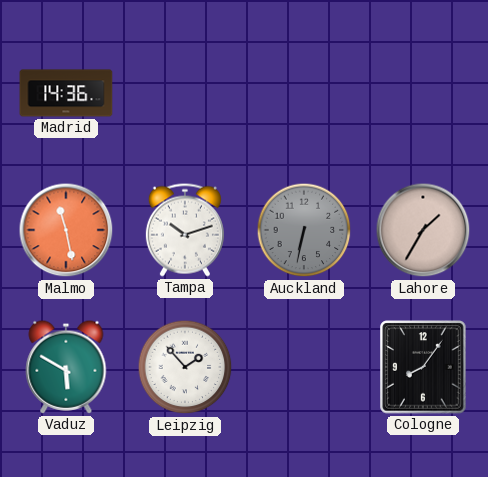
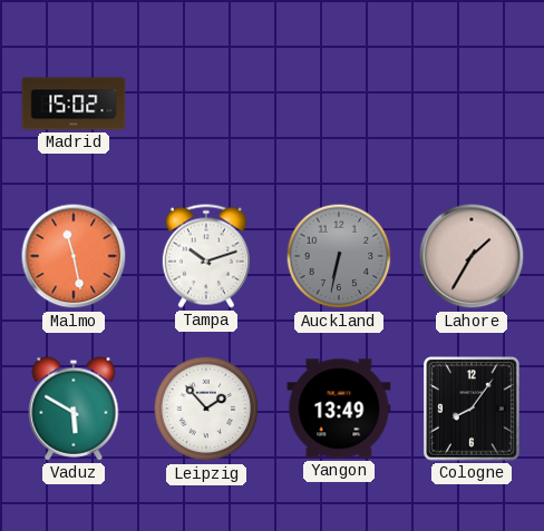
Madrid: 14:36 -> 15:02 (74, 104)
Yangon: none -> 13:49 (339, 409)
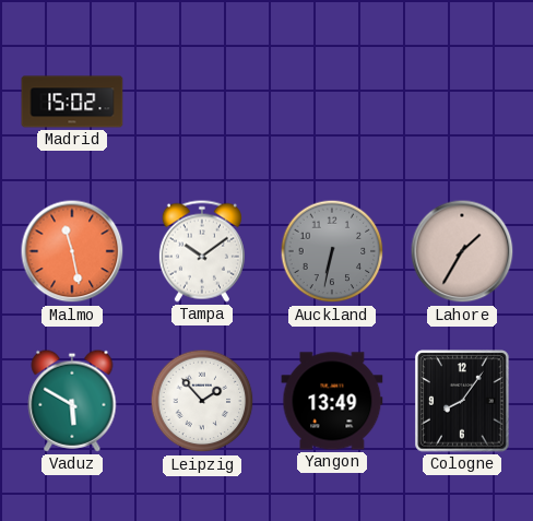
Tampa: 10:12 -> 10:09 (202, 251)
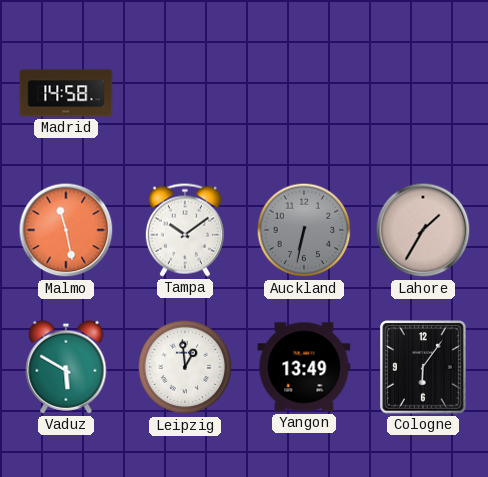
Madrid: 15:02 -> 14:58 (66, 93)
Leipzig: 1:53 -> 12:59 (185, 367)
Cologne: 8:06 -> 6:06 (423, 367)
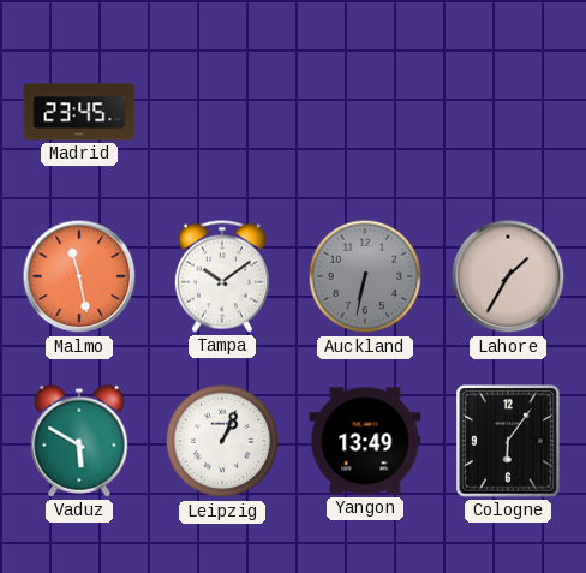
Madrid: 14:58 -> 23:45 (79, 112)
Leipzig: 12:59 -> 1:04 (222, 441)
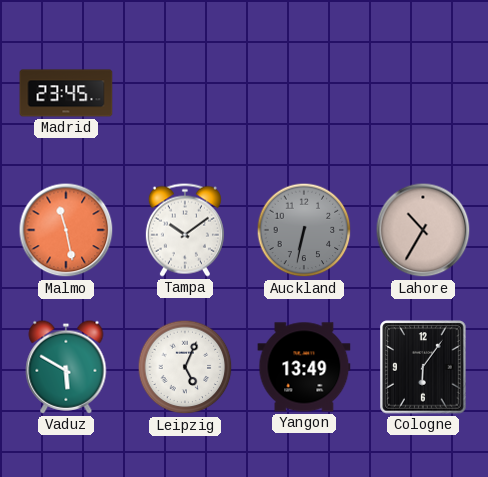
Lahore: 1:35 -> 10:35 (423, 230)
Leipzig: 1:04 -> 5:04 (185, 367)
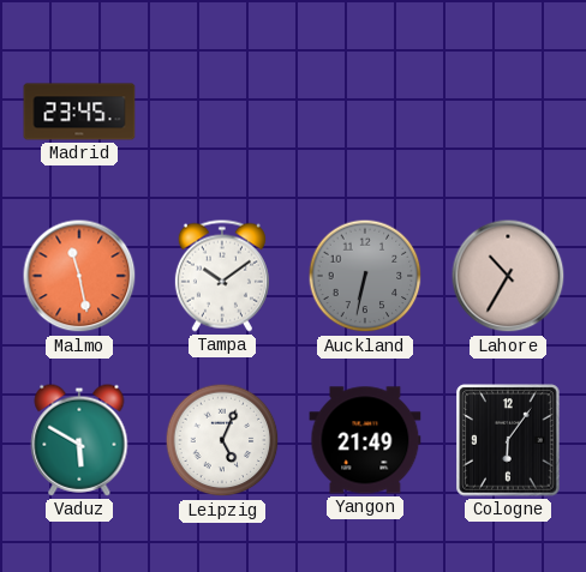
Yangon: 13:49 -> 21:49 (365, 440)
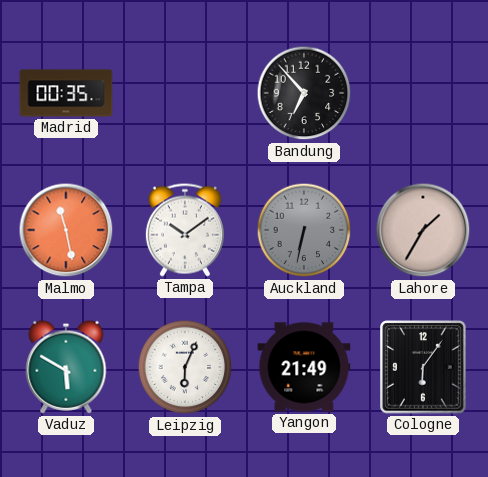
Madrid: 23:45 -> 00:35 (66, 93)
Bandung: none -> 6:53 (304, 93)
Lahore: 10:35 -> 1:35 (423, 230)
Leipzig: 5:04 -> 6:04 (185, 367)
